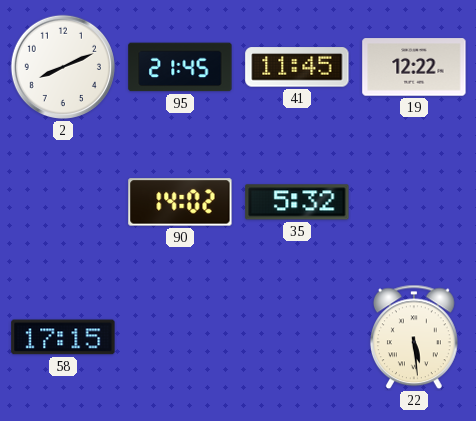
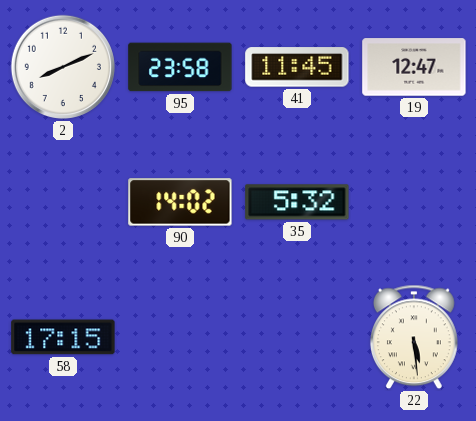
95: 21:45 -> 23:58 (180, 67)
19: 12:22 -> 12:47 (414, 67)
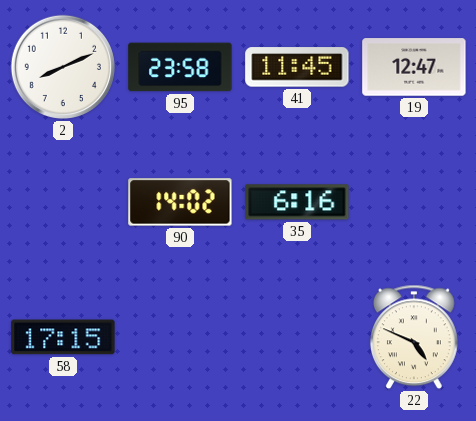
35: 5:32 -> 6:16 (297, 202)
22: 5:29 -> 4:49 (414, 337)
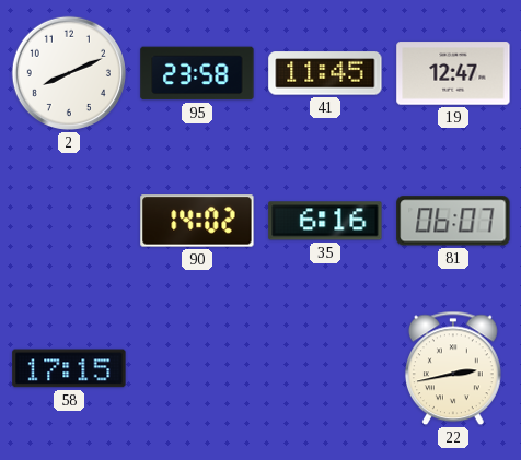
81: none -> 06:07 (453, 221)
22: 4:49 -> 2:43 (453, 368)
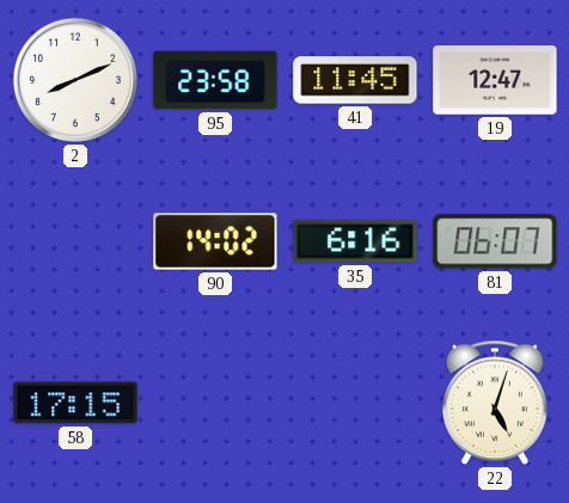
22: 2:43 -> 5:03 (495, 403)
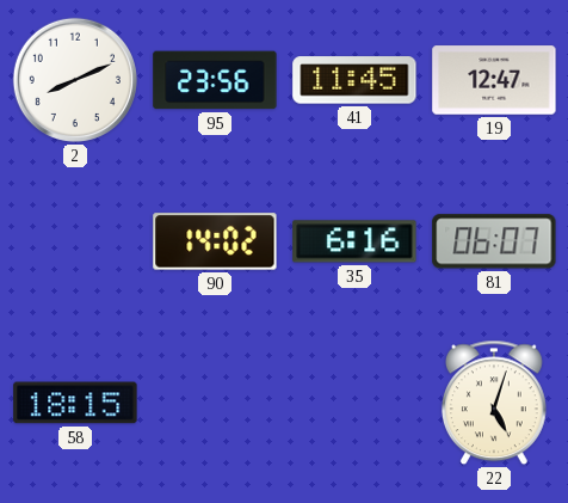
95: 23:58 -> 23:56 (215, 80)
58: 17:15 -> 18:15 (75, 403)
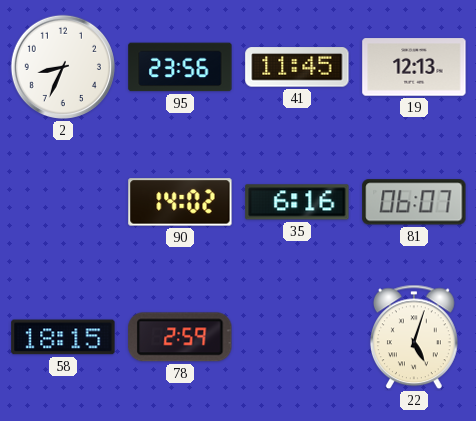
2: 8:11 -> 8:34 (63, 67)
19: 12:47 -> 12:13 (414, 67)
78: none -> 2:59 (180, 337)
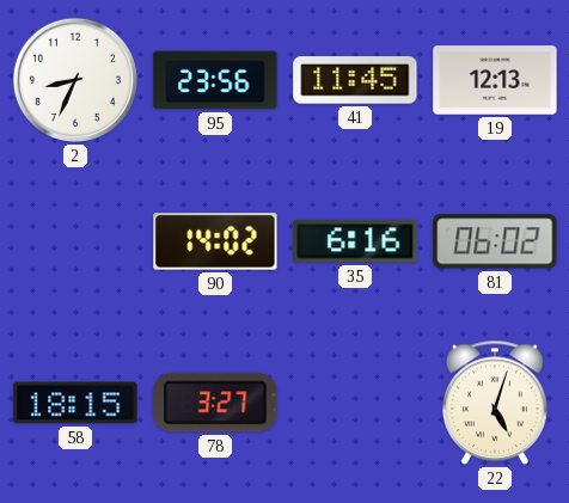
81: 06:07 -> 06:02 (495, 241)
78: 2:59 -> 3:27 (215, 403)
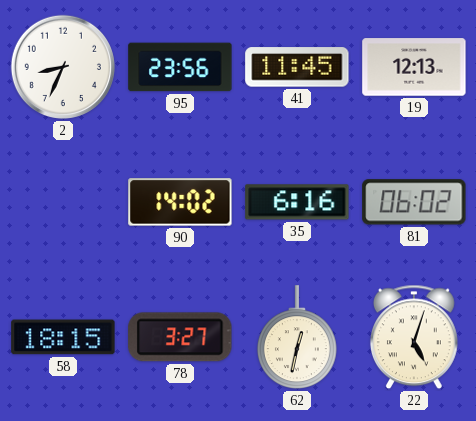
62: none -> 12:32 (297, 338)
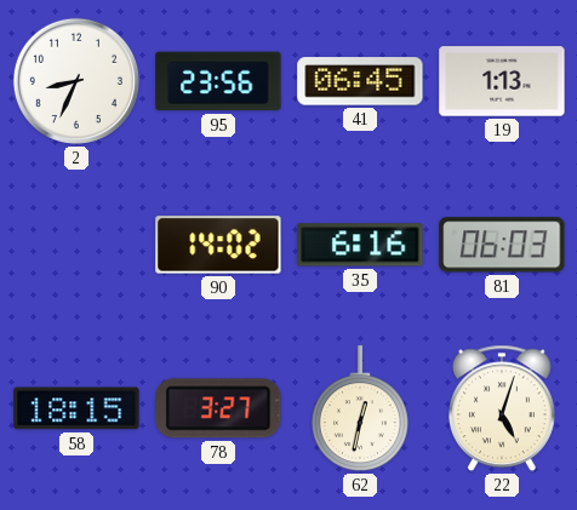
41: 11:45 -> 06:45 (360, 81)
19: 12:13 -> 1:13 (502, 81)
81: 06:02 -> 06:03 (502, 245)
